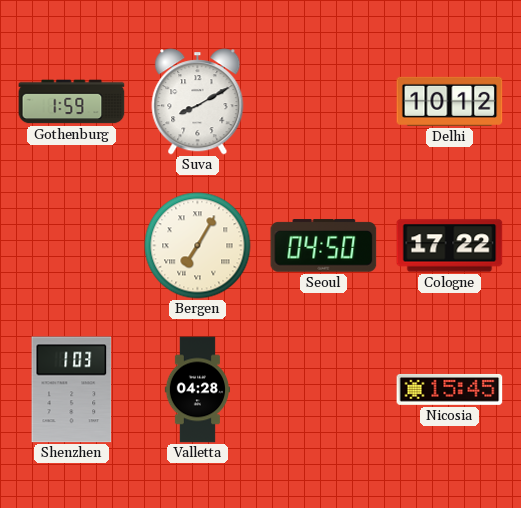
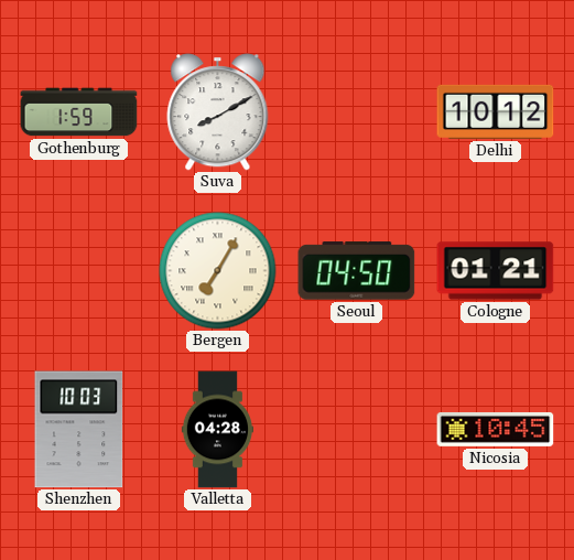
Cologne: 17:22 -> 01:21 (496, 271)
Shenzhen: 1:03 -> 10:03 (79, 430)
Nicosia: 15:45 -> 10:45 (496, 429)
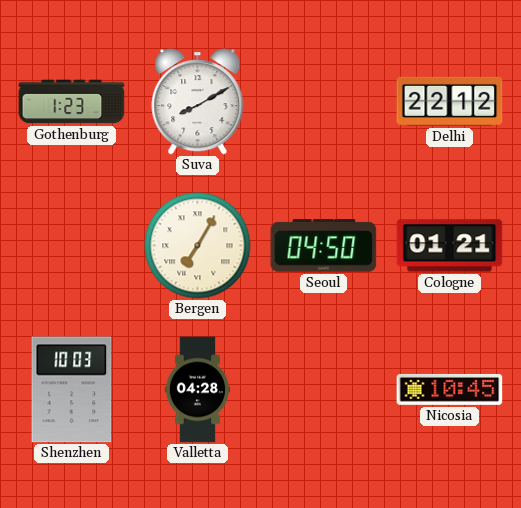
Gothenburg: 1:59 -> 1:23 (72, 102)
Delhi: 10:12 -> 22:12 (450, 101)
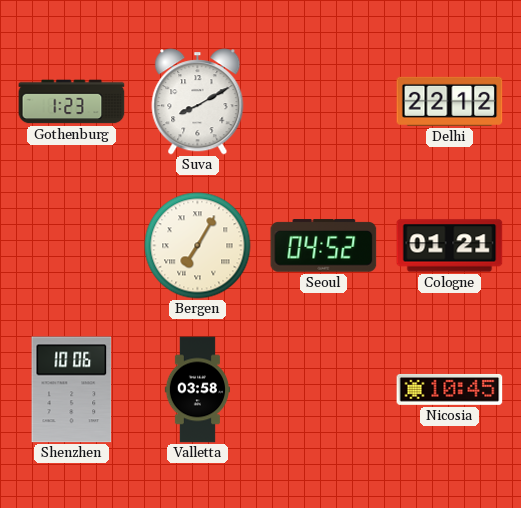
Seoul: 04:50 -> 04:52 (324, 246)
Shenzhen: 10:03 -> 10:06 (72, 390)
Valletta: 04:28 -> 03:58 (197, 390)
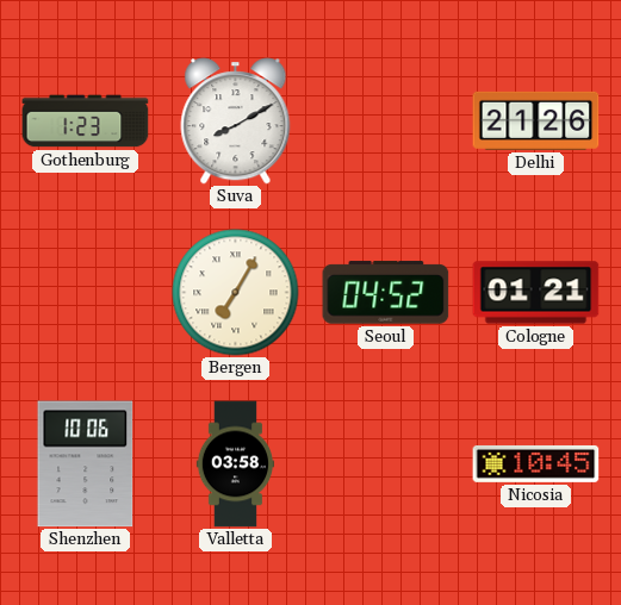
Delhi: 22:12 -> 21:26 (536, 120)
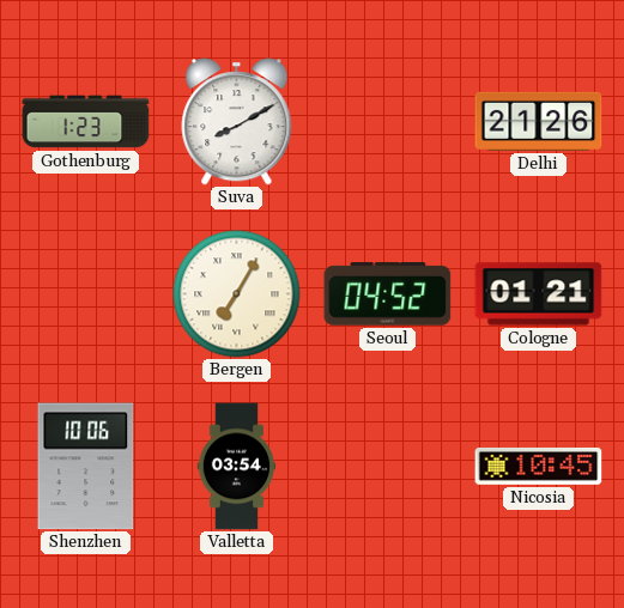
Valletta: 03:58 -> 03:54 (236, 467)
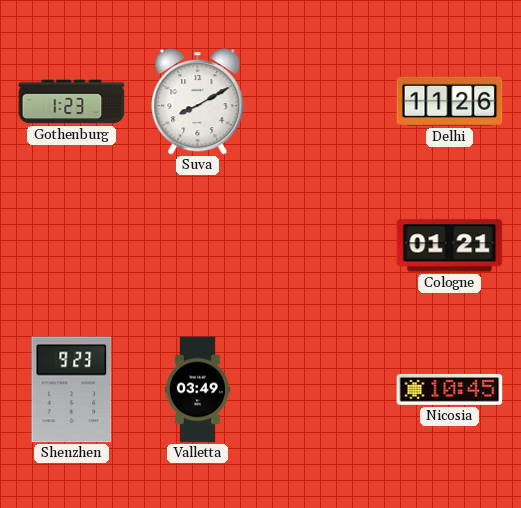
Delhi: 21:26 -> 11:26 (450, 101)
Bergen: 7:05 -> none (237, 294)
Seoul: 04:52 -> none (388, 294)
Shenzhen: 10:06 -> 9:23 (72, 390)
Valletta: 03:54 -> 03:49 (197, 390)
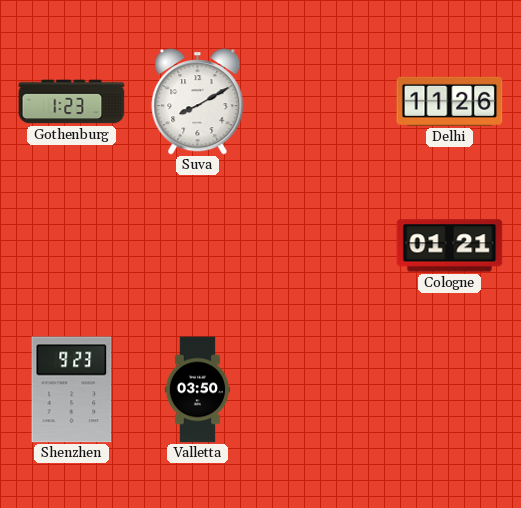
Valletta: 03:49 -> 03:50 (197, 390)
Nicosia: 10:45 -> none (450, 389)
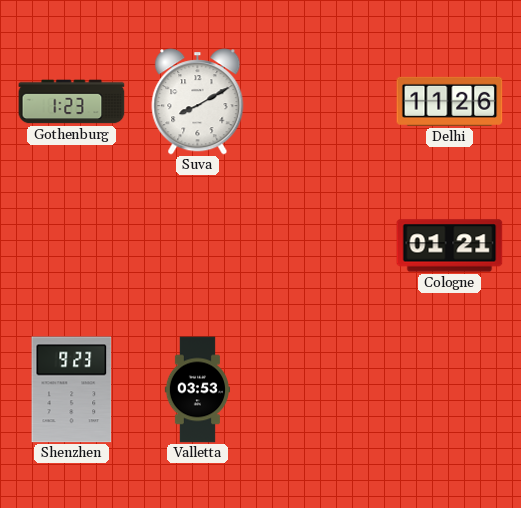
Valletta: 03:50 -> 03:53 (197, 390)
